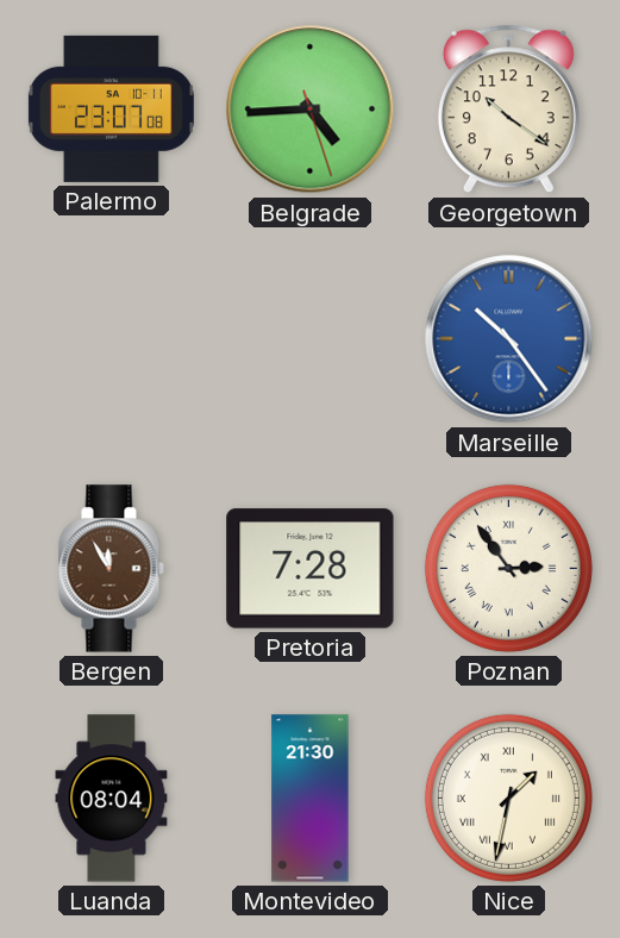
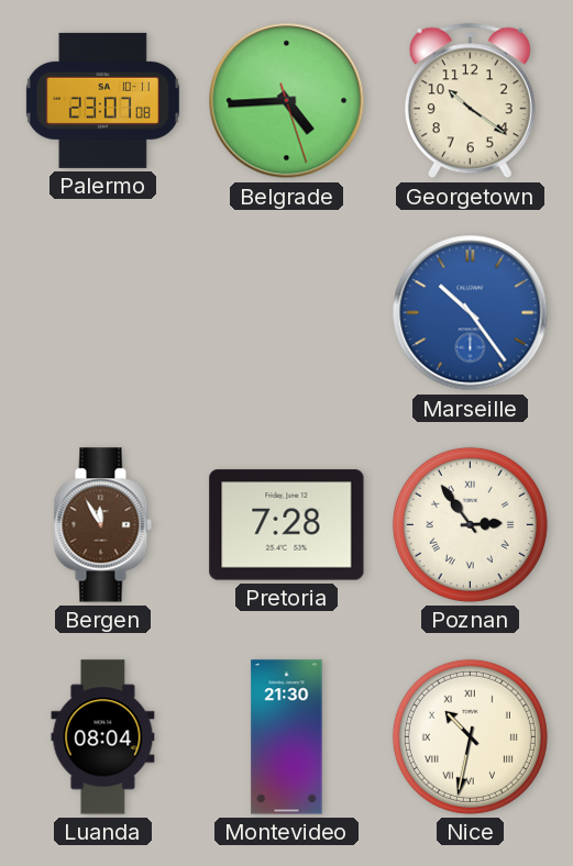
Nice: 1:32 -> 10:32 (470, 736)
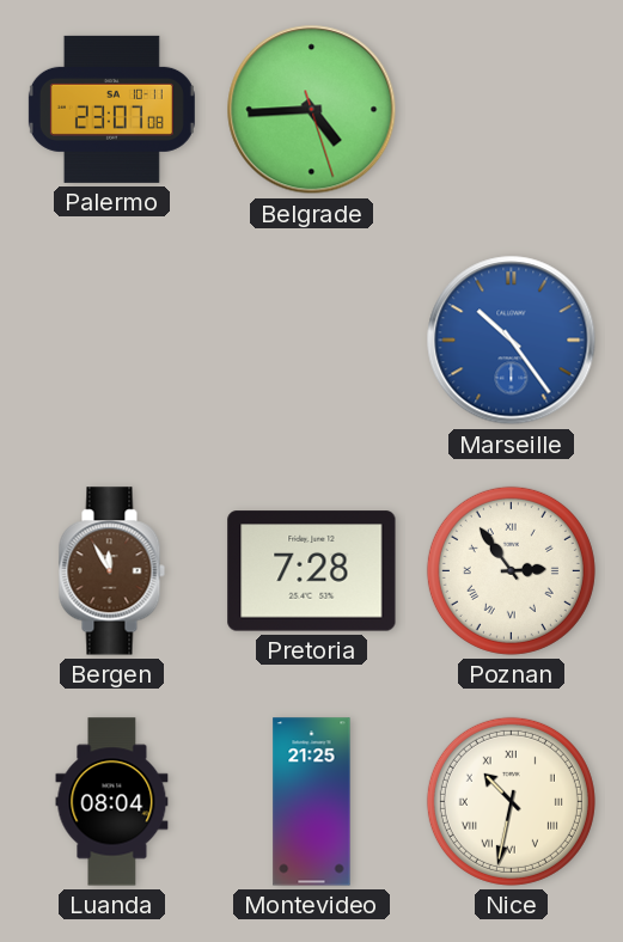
Georgetown: 10:21 -> none (470, 101)
Montevideo: 21:30 -> 21:25 (312, 802)
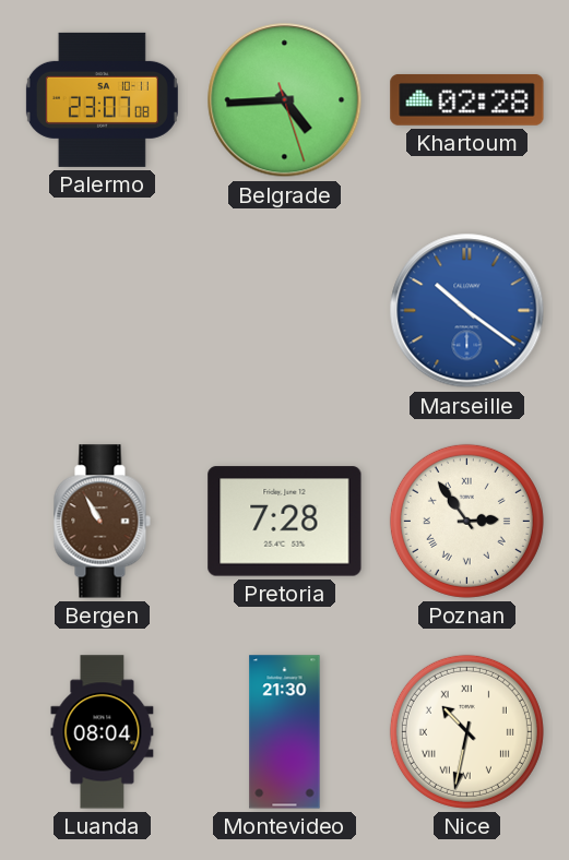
Khartoum: none -> 02:28 (467, 99)
Marseille: 10:24 -> 10:21 (467, 311)
Bergen: 11:55 -> 10:55 (102, 522)
Montevideo: 21:25 -> 21:30 (285, 732)
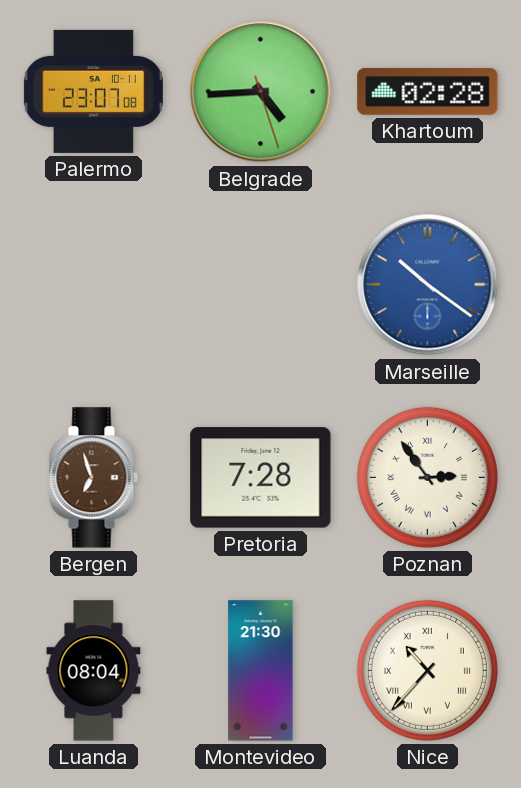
Bergen: 10:55 -> 6:57 (93, 478)
Nice: 10:32 -> 10:37 (427, 670)
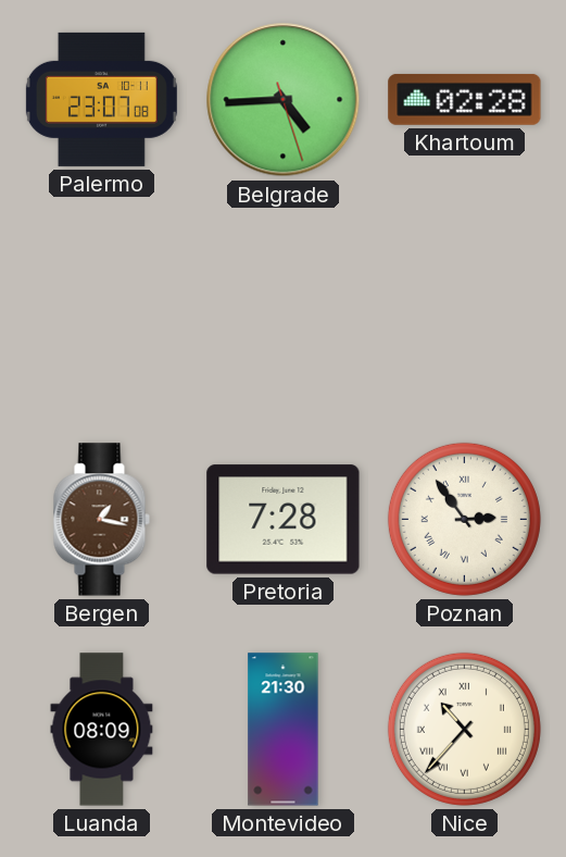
Marseille: 10:21 -> none (428, 285)
Bergen: 6:57 -> 1:17 (101, 520)
Luanda: 08:04 -> 08:09 (102, 730)
